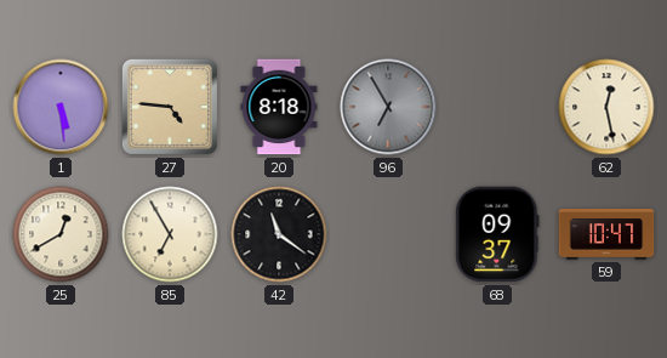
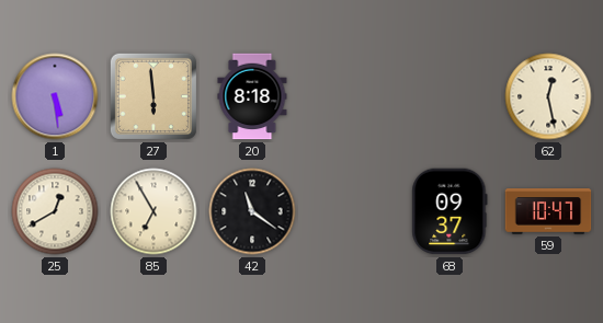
27: 4:46 -> 5:59 (153, 96)
96: 6:55 -> none (388, 107)
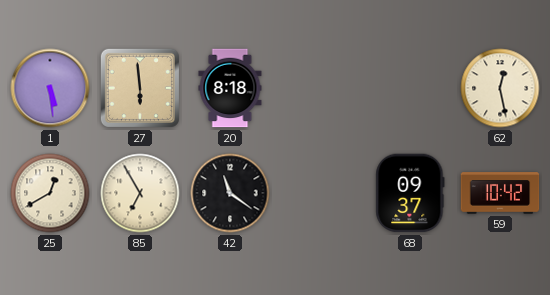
59: 10:47 -> 10:42 (500, 193)
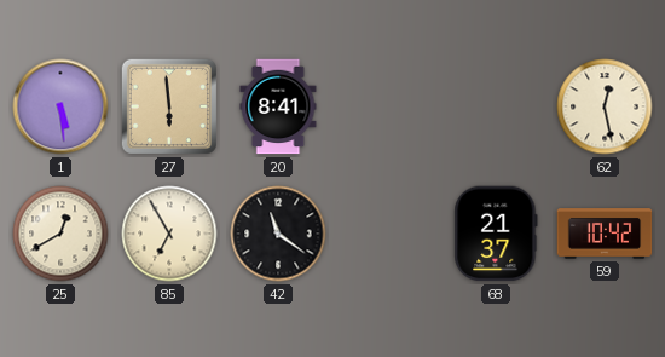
20: 8:18 -> 8:41 (278, 106)
68: 09:37 -> 21:37 (496, 234)
